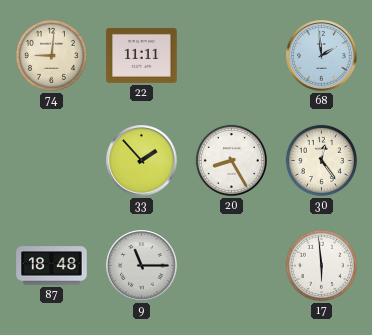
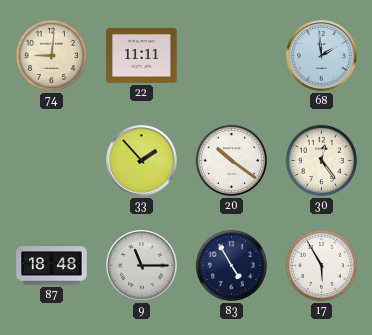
20: 8:25 -> 10:21 (231, 160)
83: none -> 4:55 (231, 265)
17: 5:59 -> 5:55 (321, 265)
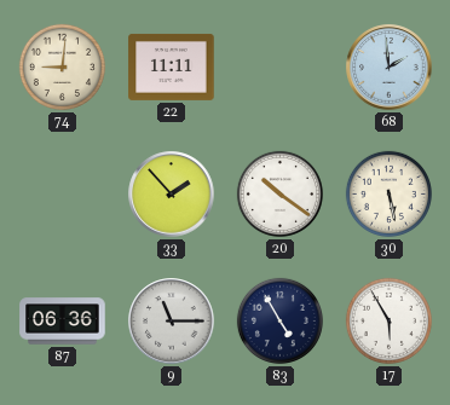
30: 12:24 -> 5:28 (388, 193)
87: 18:48 -> 06:36 (63, 322)
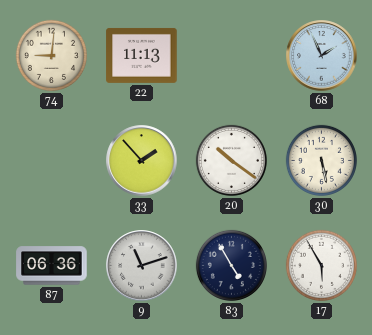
22: 11:11 -> 11:13 (142, 55)
68: 1:59 -> 1:56 (322, 56)
9: 11:15 -> 11:12 (142, 266)
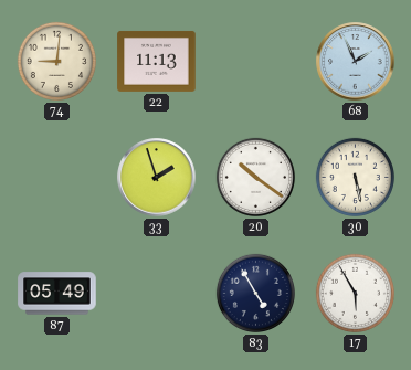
33: 1:53 -> 1:57 (157, 178)
87: 06:36 -> 05:49 (57, 294)
9: 11:12 -> none (142, 266)
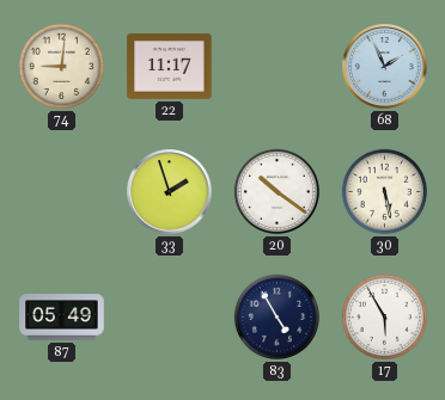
22: 11:13 -> 11:17 (170, 66)
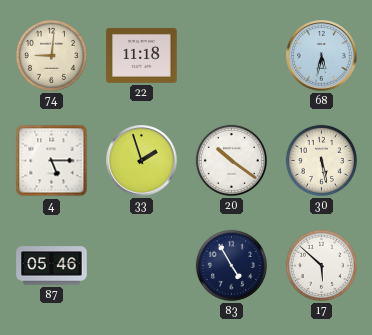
22: 11:17 -> 11:18 (142, 55)
68: 1:56 -> 5:32 (322, 56)
4: none -> 5:15 (52, 161)
87: 05:49 -> 05:46 (52, 266)
17: 5:55 -> 5:52 (321, 265)
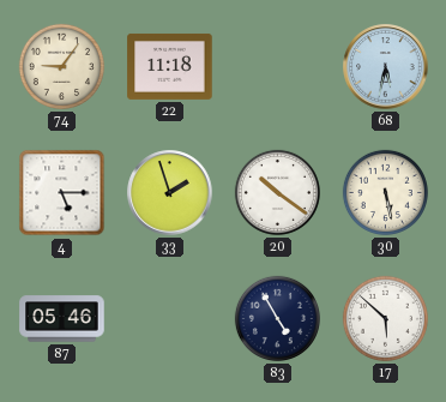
74: 9:01 -> 9:06 (61, 66)
